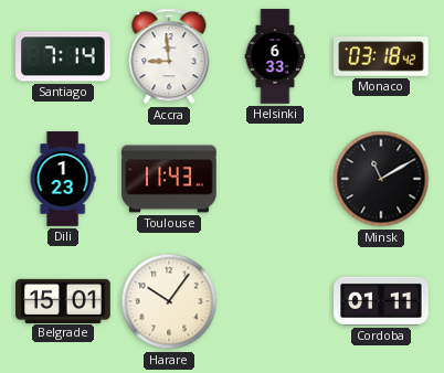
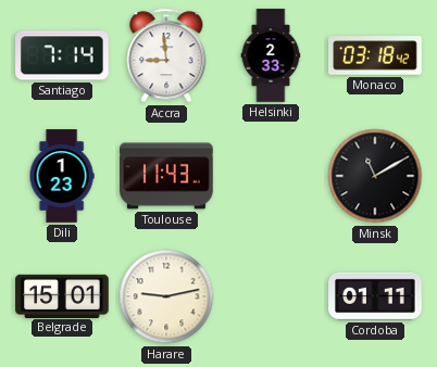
Helsinki: 6:33 -> 2:33 (271, 55)
Harare: 10:06 -> 9:13 (166, 296)
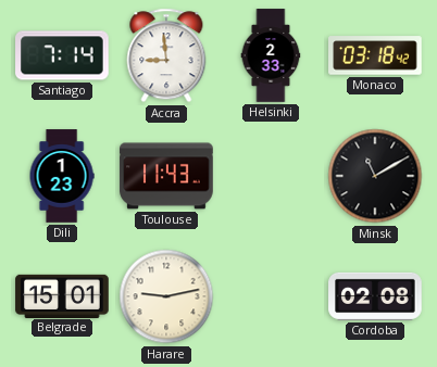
Cordoba: 01:11 -> 02:08 (375, 296)
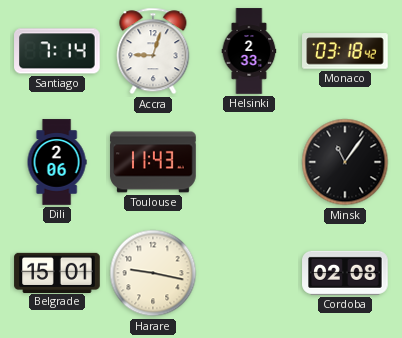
Accra: 8:59 -> 9:03 (153, 51)
Dili: 1:23 -> 2:06 (57, 162)
Minsk: 11:10 -> 11:06 (345, 162)
Harare: 9:13 -> 9:17 (153, 273)
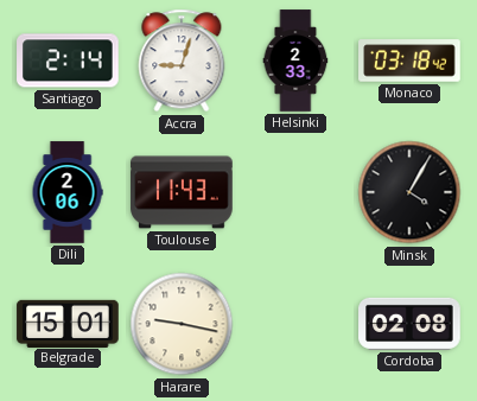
Santiago: 7:14 -> 2:14 (68, 61)
Minsk: 11:06 -> 4:05 (409, 192)
